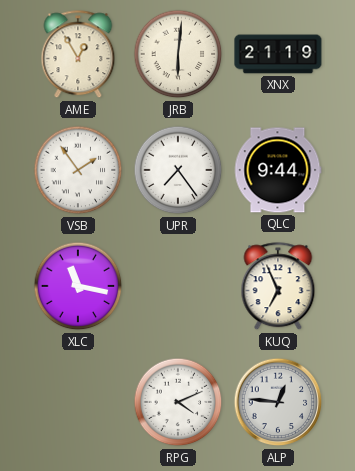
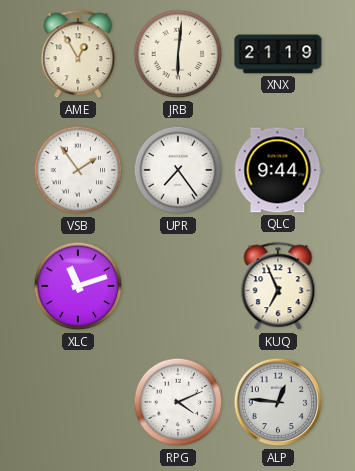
XLC: 11:17 -> 11:12 (78, 286)
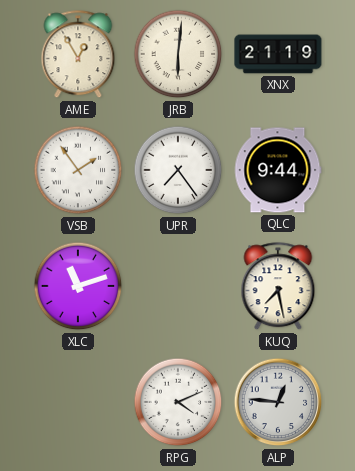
KUQ: 6:56 -> 7:28 (278, 287)
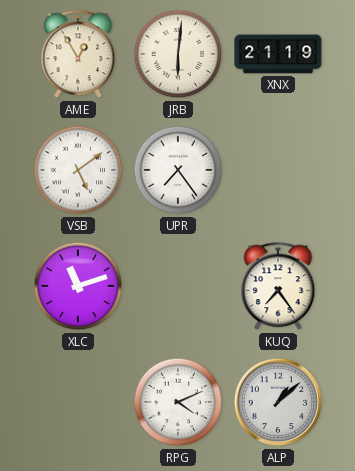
VSB: 1:54 -> 5:09 (78, 170)
QLC: 9:44 -> none (278, 170)
KUQ: 7:28 -> 7:24 (278, 287)
ALP: 12:46 -> 1:08 (278, 402)
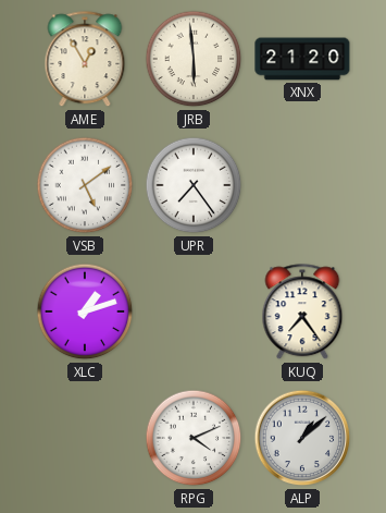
JRB: 6:01 -> 5:59 (194, 59)
XNX: 21:19 -> 21:20 (302, 59)
XLC: 11:12 -> 1:12 (85, 312)
